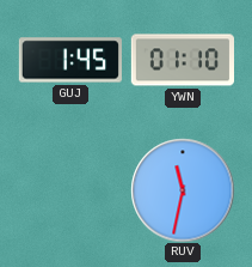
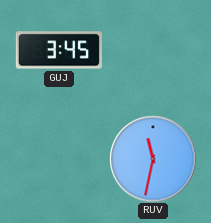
GUJ: 1:45 -> 3:45 (58, 50)
YWN: 01:10 -> none (182, 60)
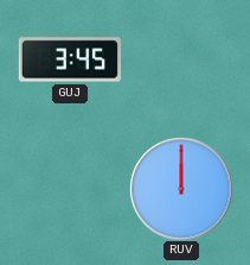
RUV: 11:32 -> 12:00 (181, 189)
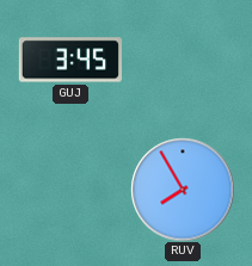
RUV: 12:00 -> 7:55 (183, 190)
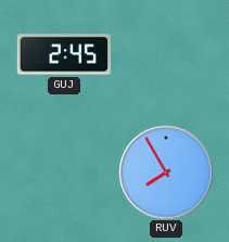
GUJ: 3:45 -> 2:45 (63, 54)
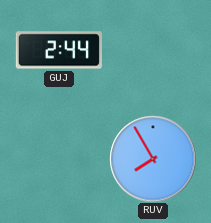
GUJ: 2:45 -> 2:44 (58, 50)
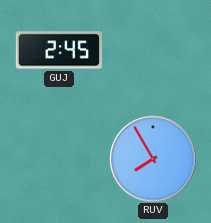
GUJ: 2:44 -> 2:45 (58, 50)
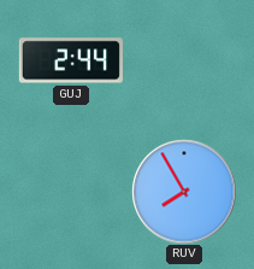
GUJ: 2:45 -> 2:44 (70, 60)
